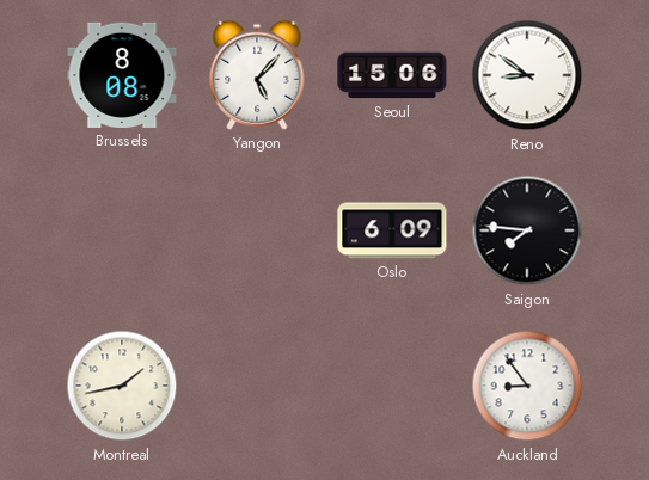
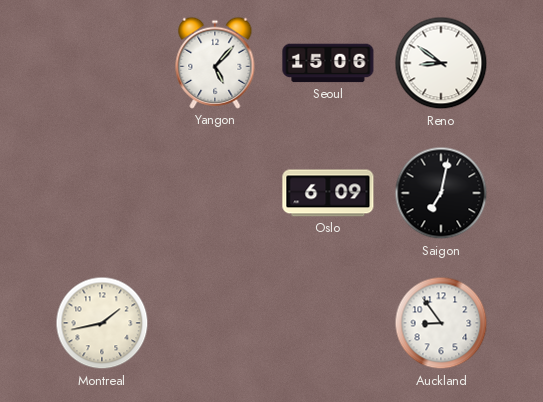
Brussels: 8:08 -> none (122, 75)
Saigon: 7:46 -> 7:02 (441, 193)
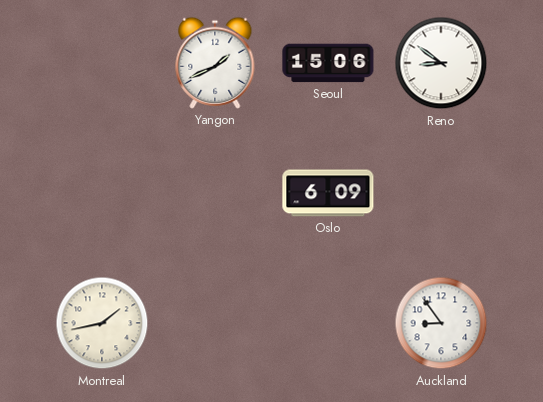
Yangon: 5:07 -> 1:41 (215, 63)
Saigon: 7:02 -> none (441, 193)
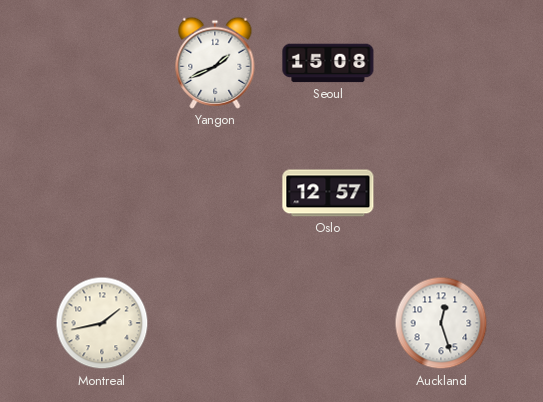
Seoul: 15:06 -> 15:08 (328, 63)
Reno: 8:51 -> none (441, 63)
Oslo: 6:09 -> 12:57 (328, 193)
Auckland: 8:54 -> 12:27 (441, 323)
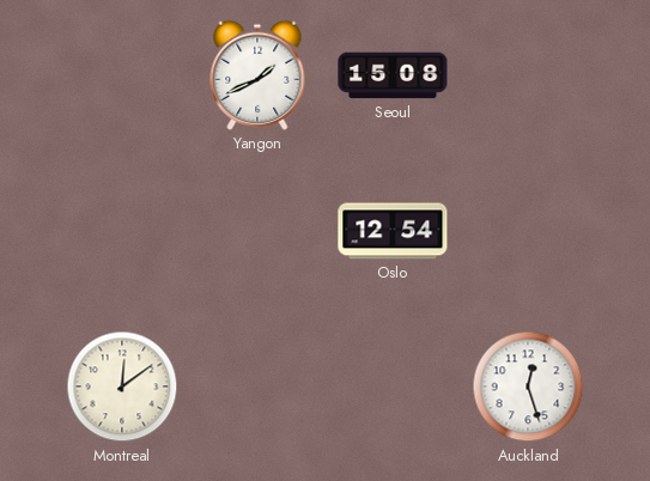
Oslo: 12:57 -> 12:54 (393, 231)
Montreal: 1:43 -> 12:09 (122, 386)
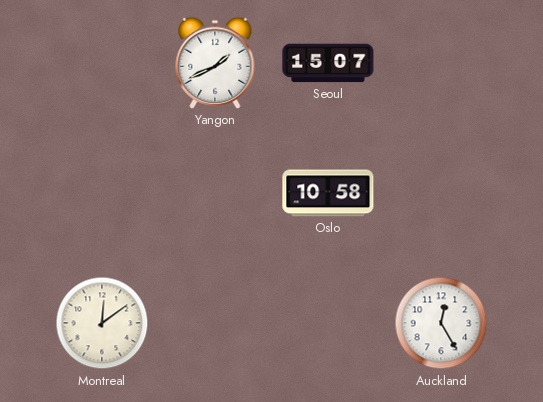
Seoul: 15:08 -> 15:07 (328, 63)
Oslo: 12:54 -> 10:58 (328, 193)
Auckland: 12:27 -> 12:25 (441, 323)
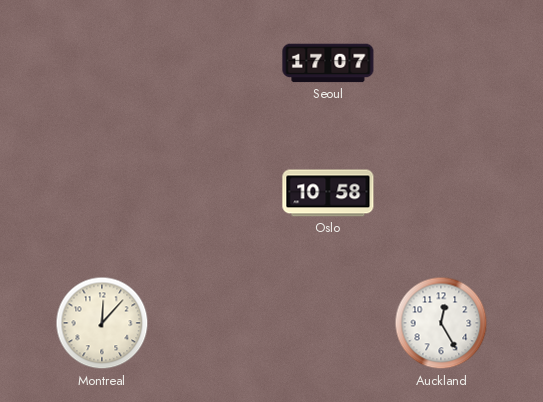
Yangon: 1:41 -> none (215, 63)
Seoul: 15:07 -> 17:07 (328, 63)
Montreal: 12:09 -> 12:07 (102, 323)
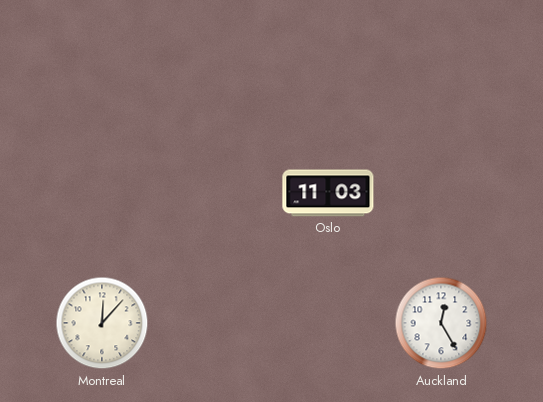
Seoul: 17:07 -> none (328, 63)
Oslo: 10:58 -> 11:03 (328, 193)
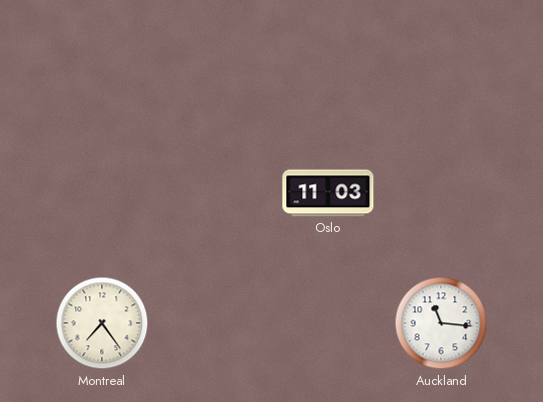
Montreal: 12:07 -> 7:24 (102, 323)
Auckland: 12:25 -> 11:16 (441, 323)
